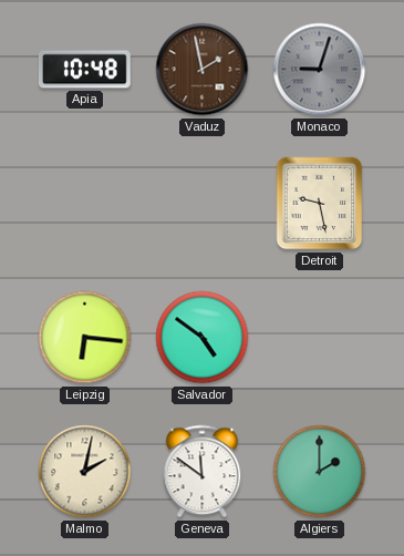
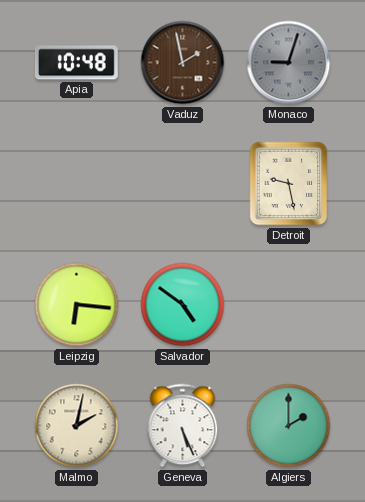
Geneva: 11:51 -> 5:26 (183, 426)
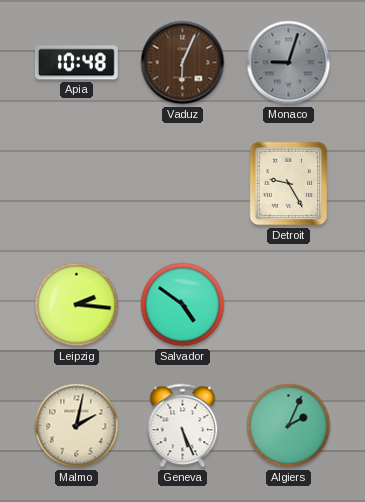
Vaduz: 1:58 -> 6:04 (183, 63)
Detroit: 9:28 -> 9:25 (289, 184)
Leipzig: 6:16 -> 2:16 (77, 305)
Algiers: 2:00 -> 2:04 (289, 426)
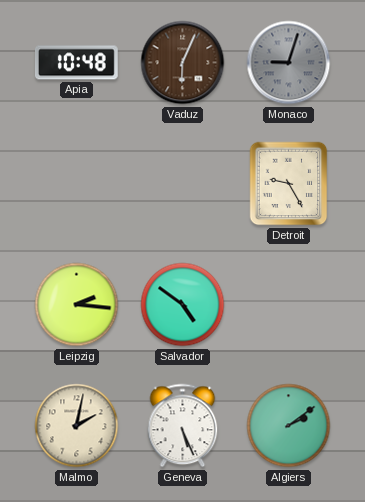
Algiers: 2:04 -> 2:09 (289, 426)
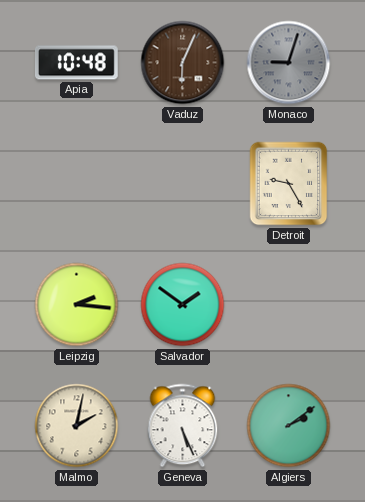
Salvador: 4:51 -> 1:51 (183, 305)
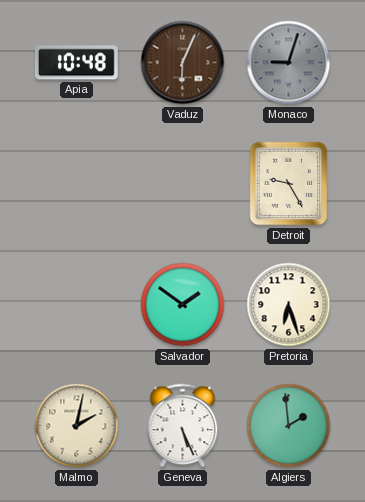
Leipzig: 2:16 -> none (77, 305)
Pretoria: none -> 6:27 (289, 305)
Algiers: 2:09 -> 1:59 (289, 426)
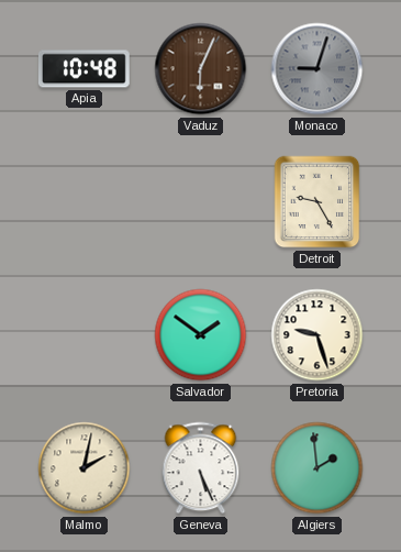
Pretoria: 6:27 -> 9:27 (318, 335)
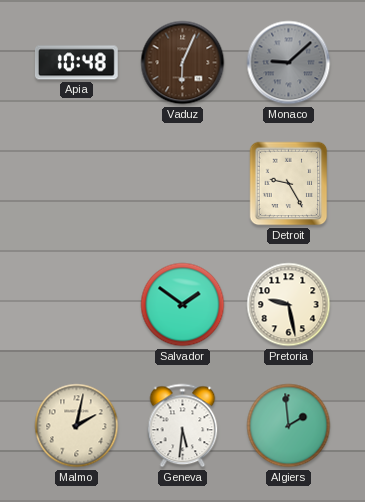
Monaco: 9:03 -> 9:08 (289, 63)
Pretoria: 9:27 -> 9:28 (289, 305)
Geneva: 5:26 -> 5:31 (183, 426)
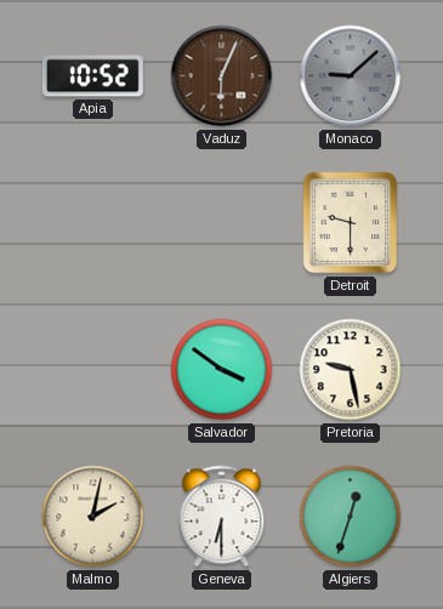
Apia: 10:48 -> 10:52 (92, 76)
Detroit: 9:25 -> 9:30 (351, 223)
Salvador: 1:51 -> 3:51 (222, 370)
Geneva: 5:31 -> 6:30 (222, 517)
Algiers: 1:59 -> 12:33 (351, 517)
